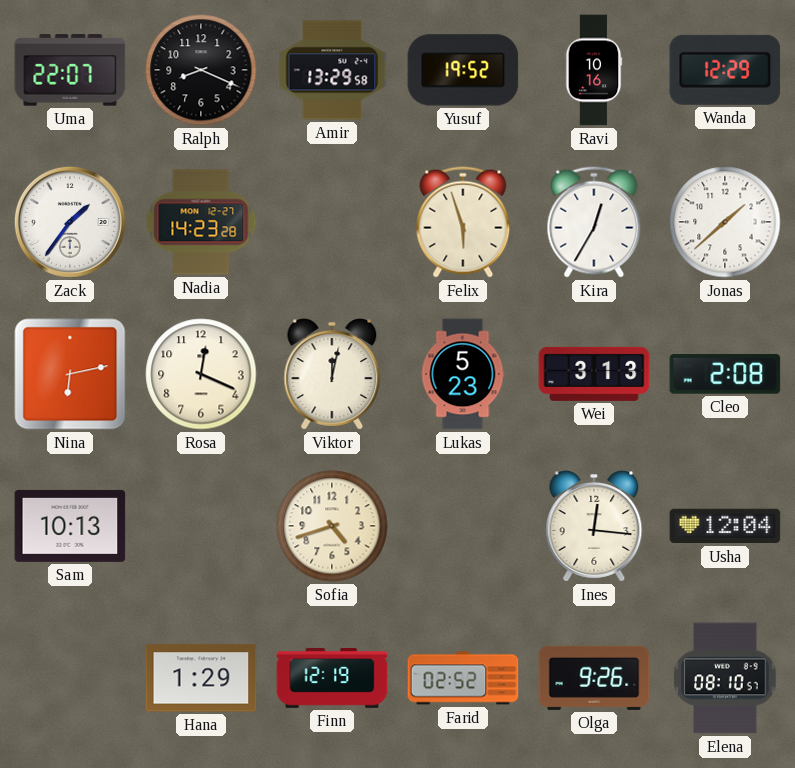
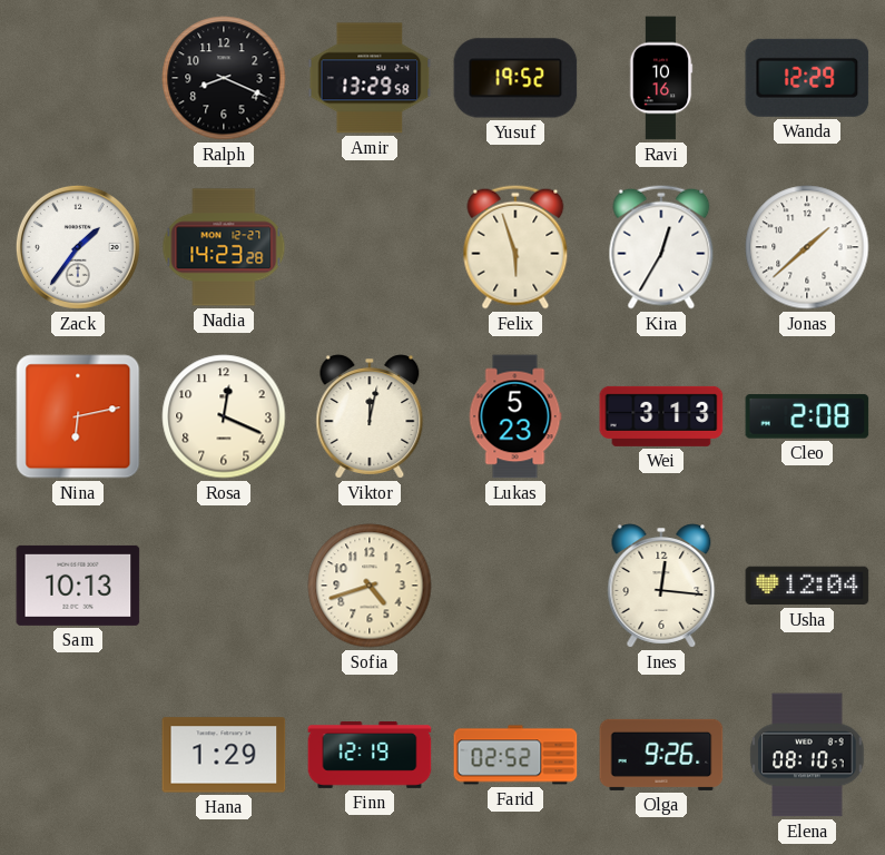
Uma: 22:07 -> none (70, 70)
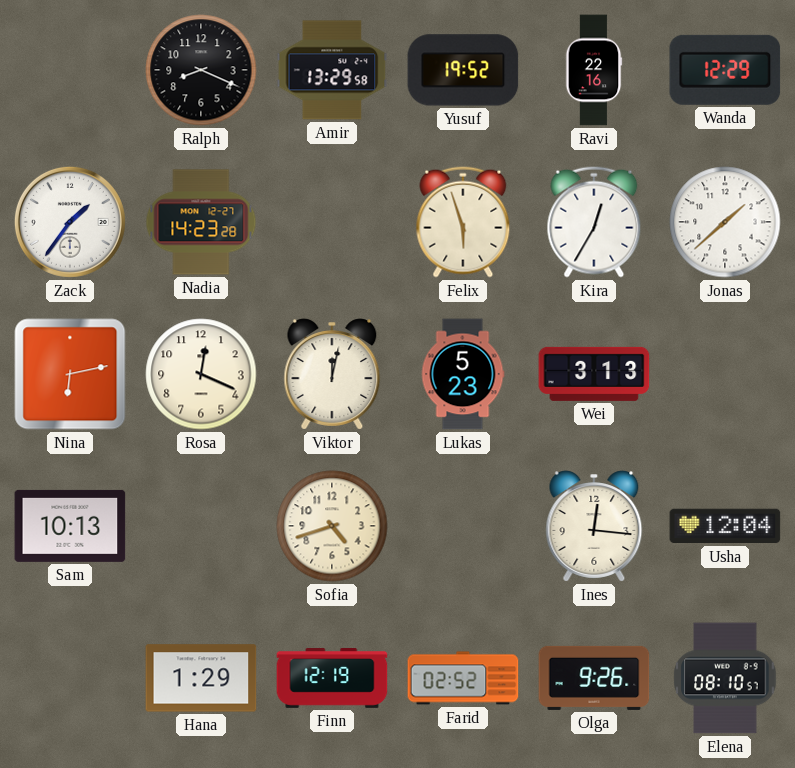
Ravi: 10:16 -> 22:16 (594, 70)
Cleo: 2:08 -> none (807, 416)
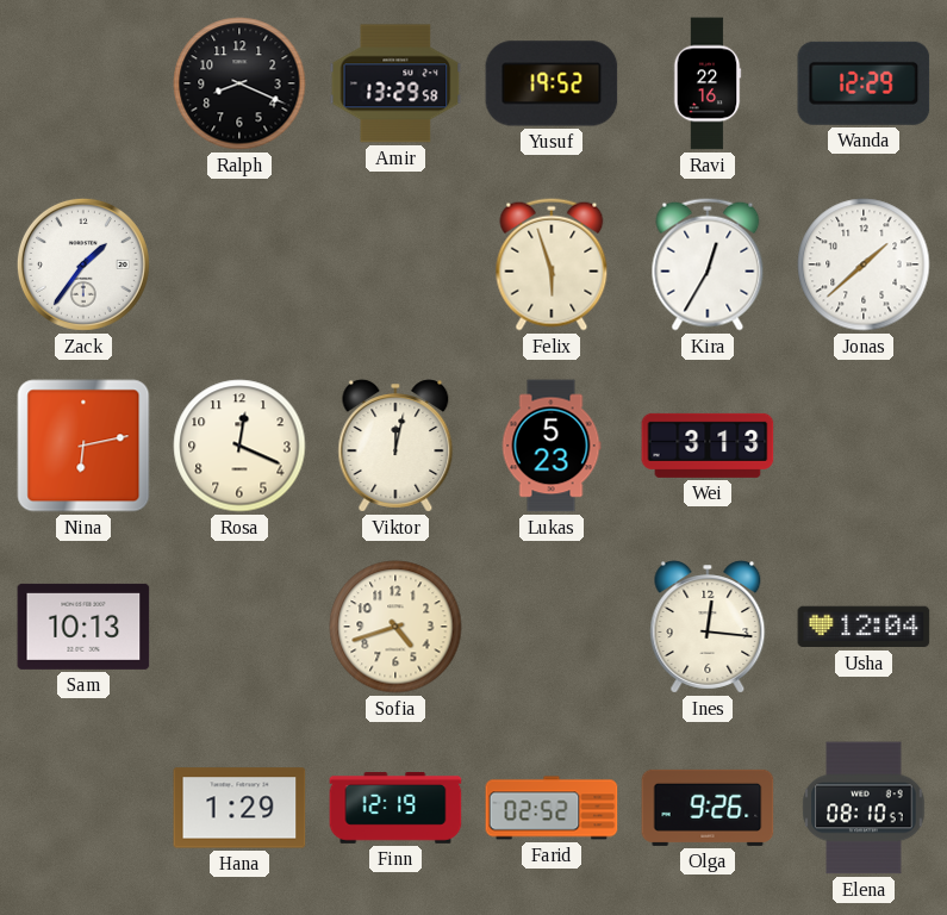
Nadia: 14:23 -> none (201, 222)
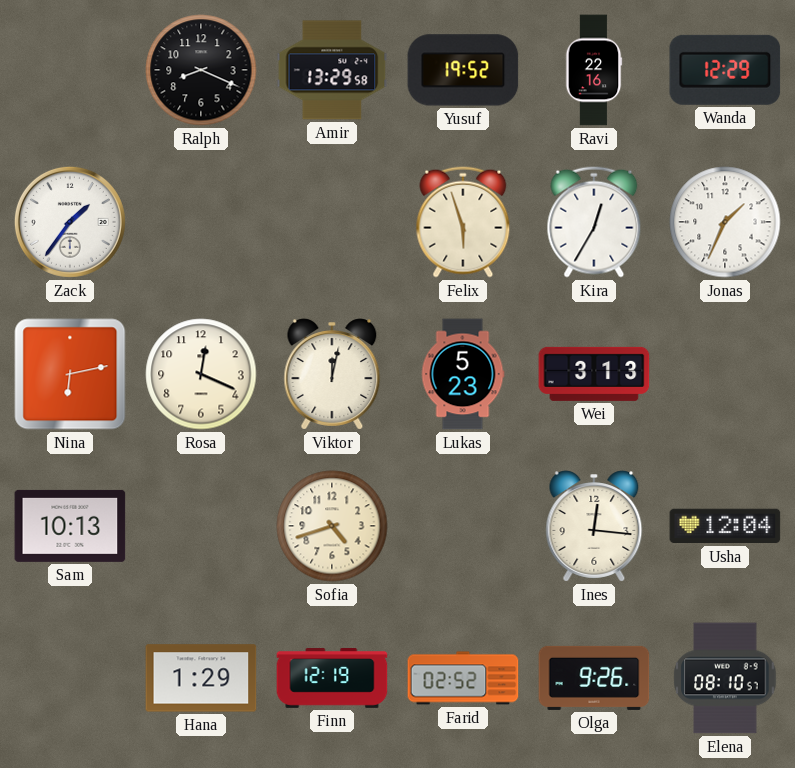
Jonas: 1:38 -> 1:34 (725, 222)
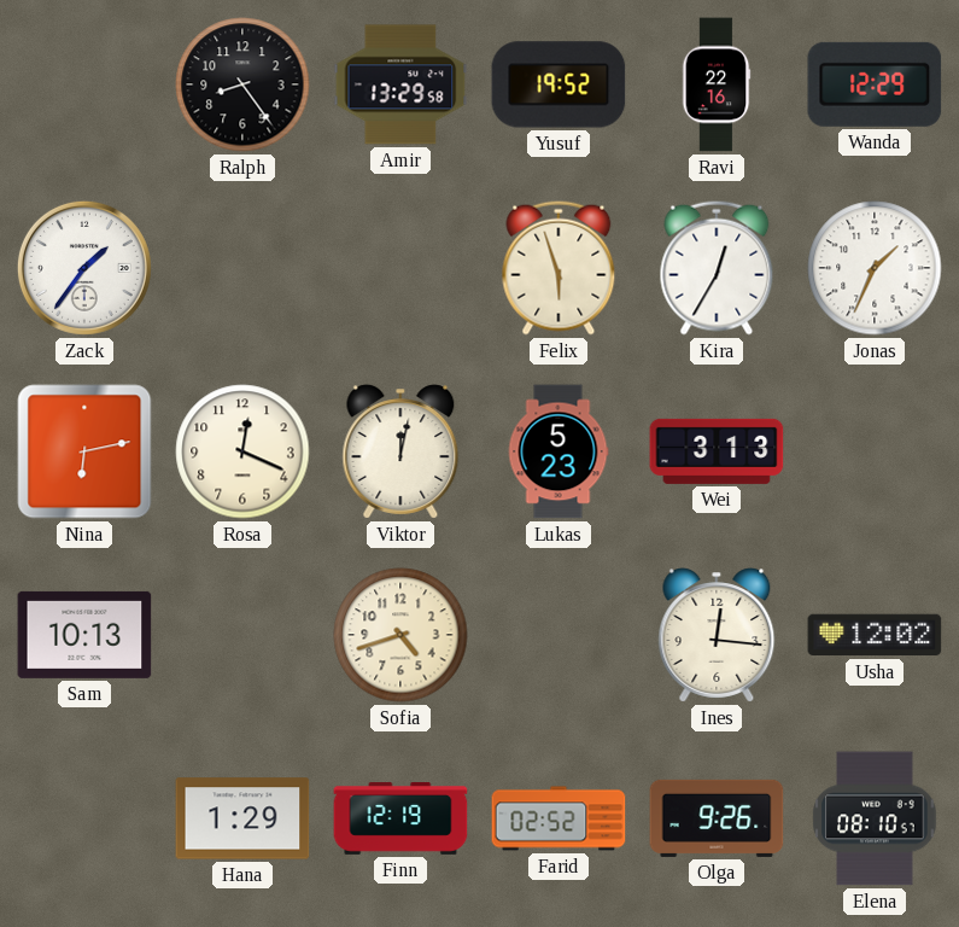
Ralph: 8:19 -> 8:24 (242, 84)
Usha: 12:04 -> 12:02 (875, 635)
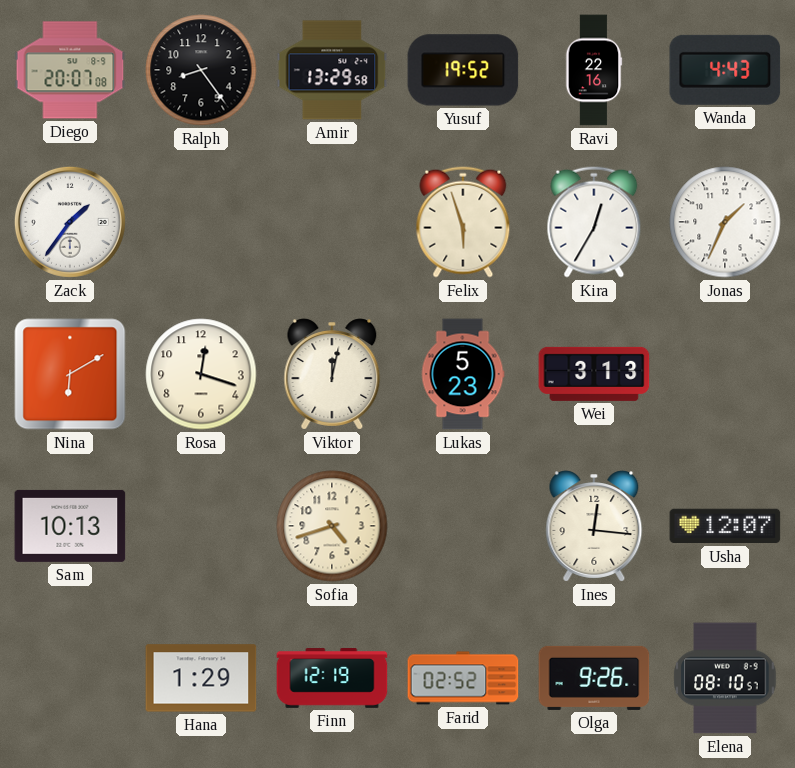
Diego: none -> 20:07 (70, 70)
Wanda: 12:29 -> 4:43 (725, 70)
Nina: 6:13 -> 6:10 (70, 374)
Rosa: 12:19 -> 12:18 (201, 374)
Usha: 12:02 -> 12:07 (725, 526)
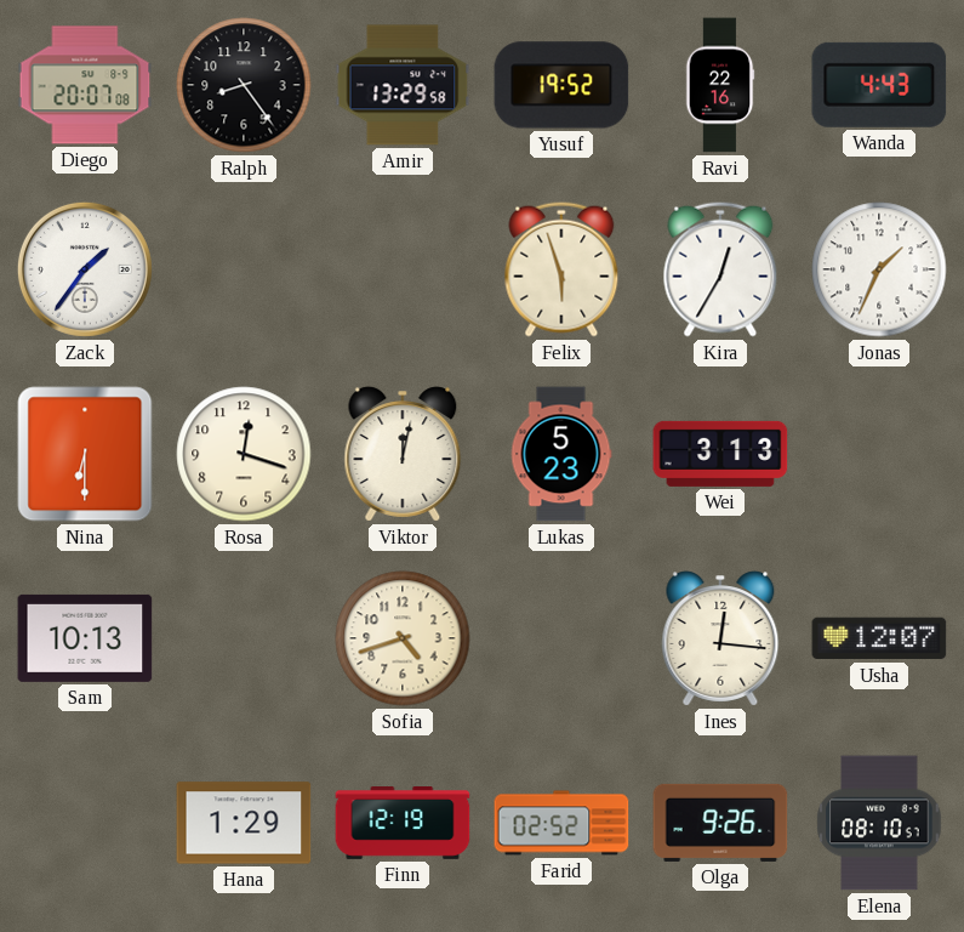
Nina: 6:10 -> 6:30 (85, 454)
